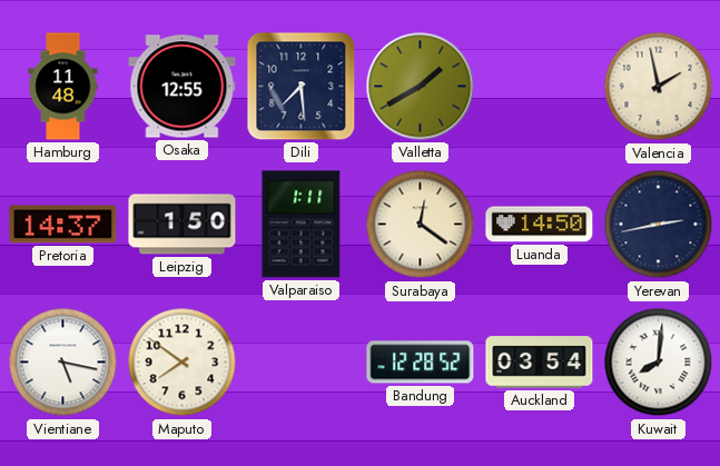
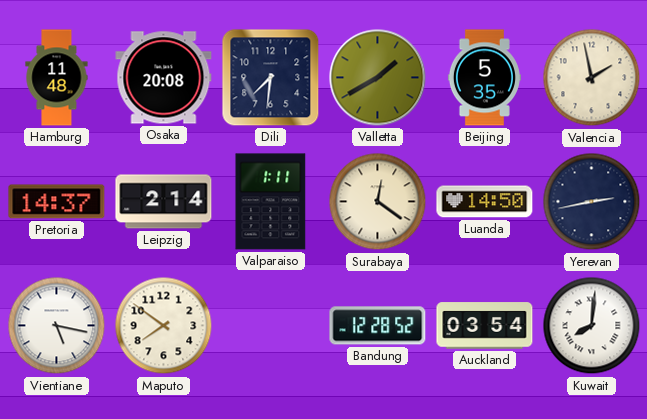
Osaka: 12:55 -> 20:08 (164, 78)
Dili: 7:29 -> 7:31 (271, 78)
Beijing: none -> 5:35 (484, 78)
Leipzig: 1:50 -> 2:14 (164, 202)
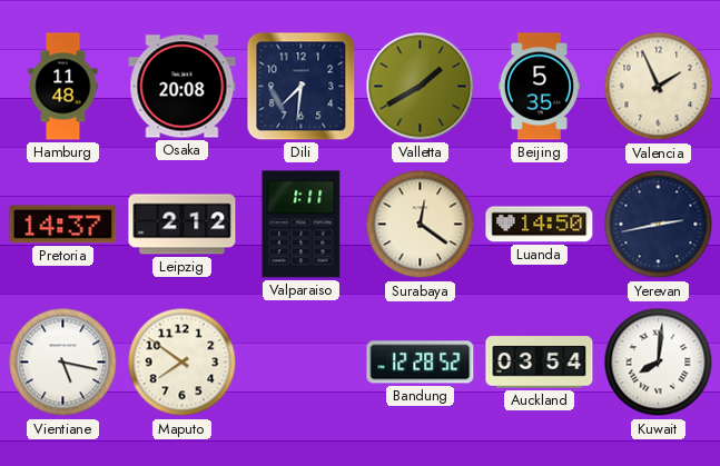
Valencia: 1:58 -> 1:56 (659, 87)
Leipzig: 2:14 -> 2:12 (183, 225)
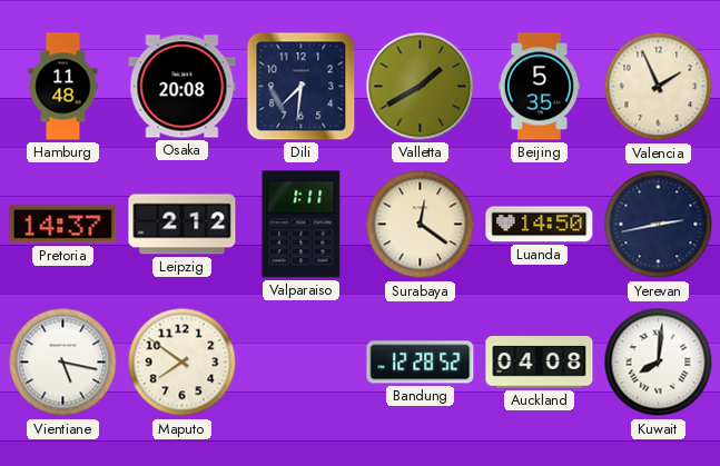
Auckland: 03:54 -> 04:08 (540, 363)
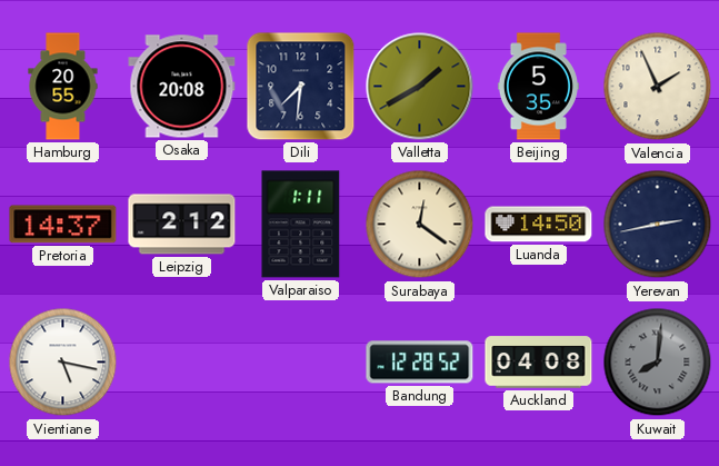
Hamburg: 11:48 -> 20:55 (63, 87)
Maputo: 7:51 -> none (183, 363)
Kuwait dial: white -> grey (658, 363)
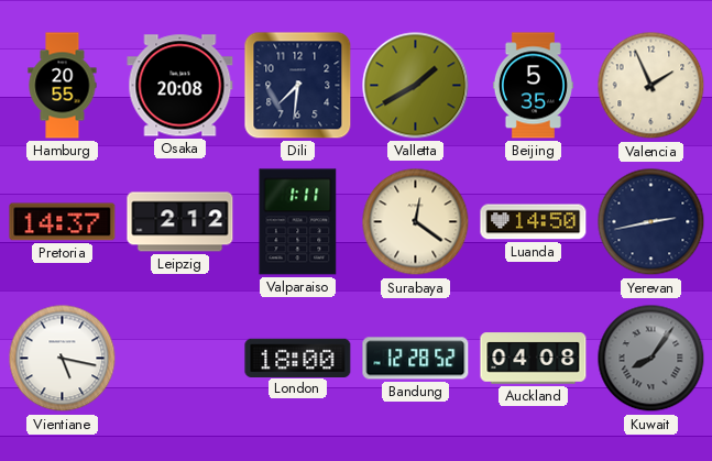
London: none -> 18:00 (298, 358)
Kuwait: 8:01 -> 8:06 (651, 359)
